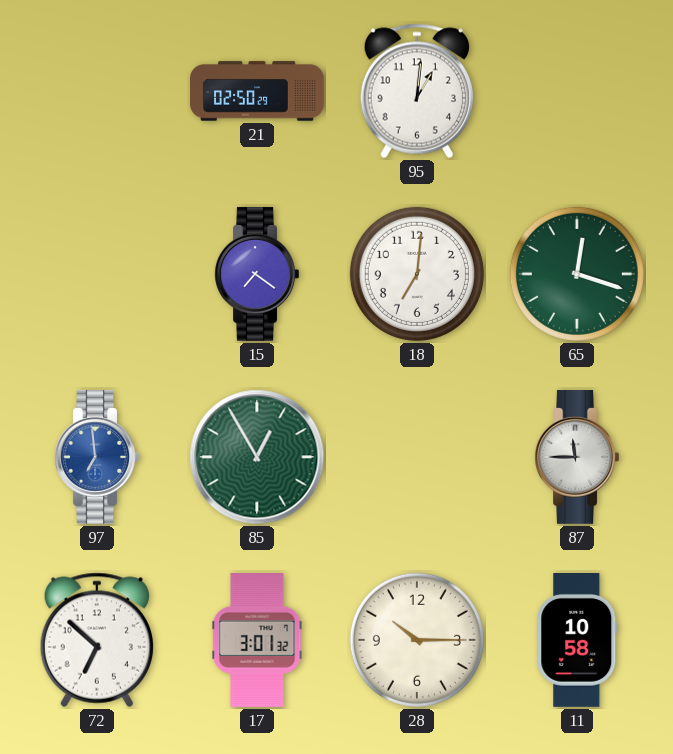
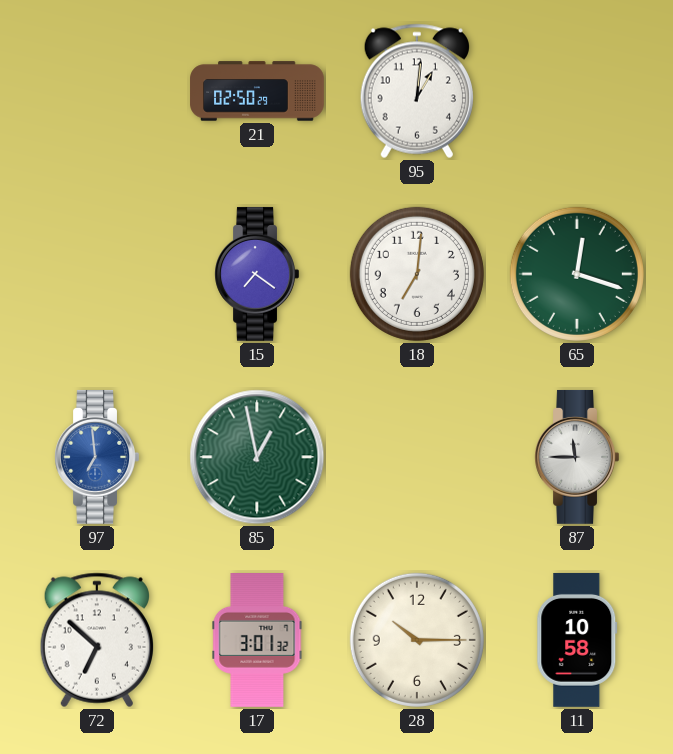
85: 12:55 -> 12:58 (257, 457)
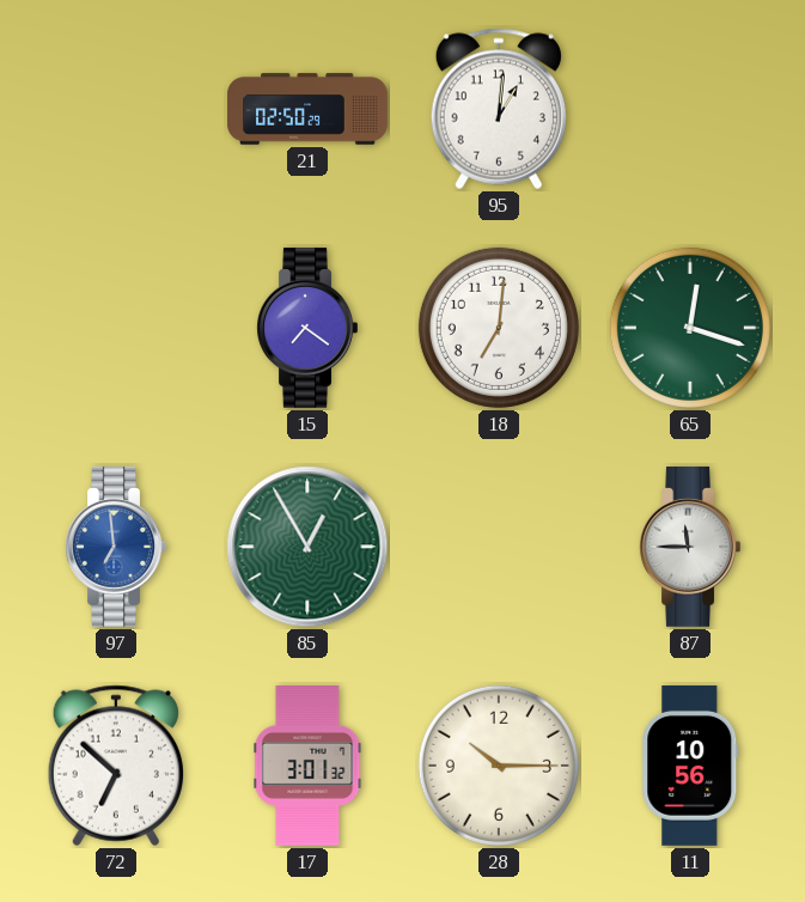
85: 12:58 -> 12:55 (307, 547)
11: 10:58 -> 10:56 (690, 766)
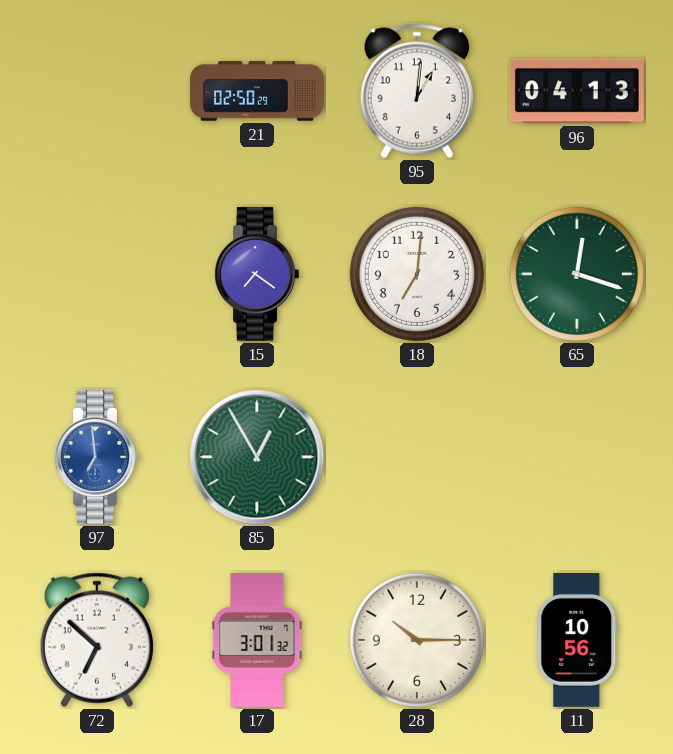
96: none -> 04:13 (577, 91)
87: 11:45 -> none (690, 547)
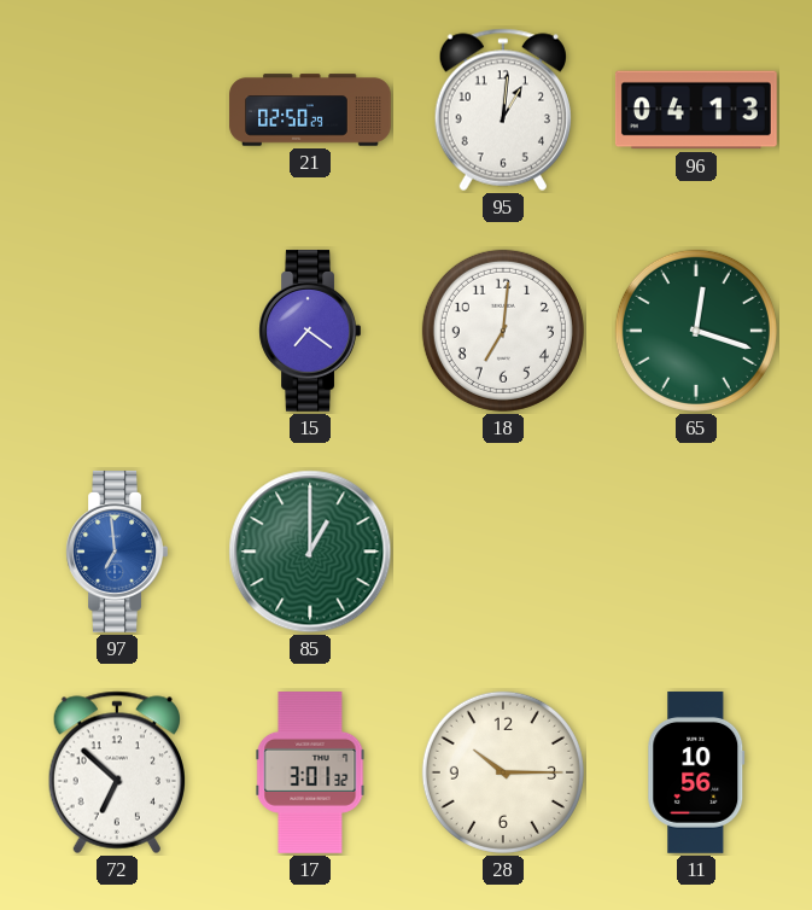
85: 12:55 -> 1:00 (310, 552)
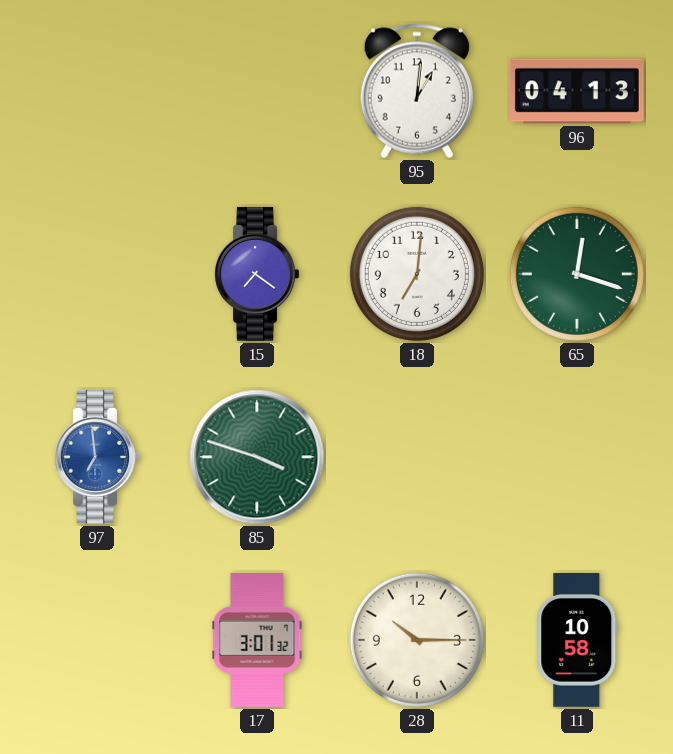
21: 02:50 -> none (310, 110)
85: 1:00 -> 3:48 (257, 457)
72: 6:52 -> none (117, 772)
11: 10:56 -> 10:58 (577, 640)
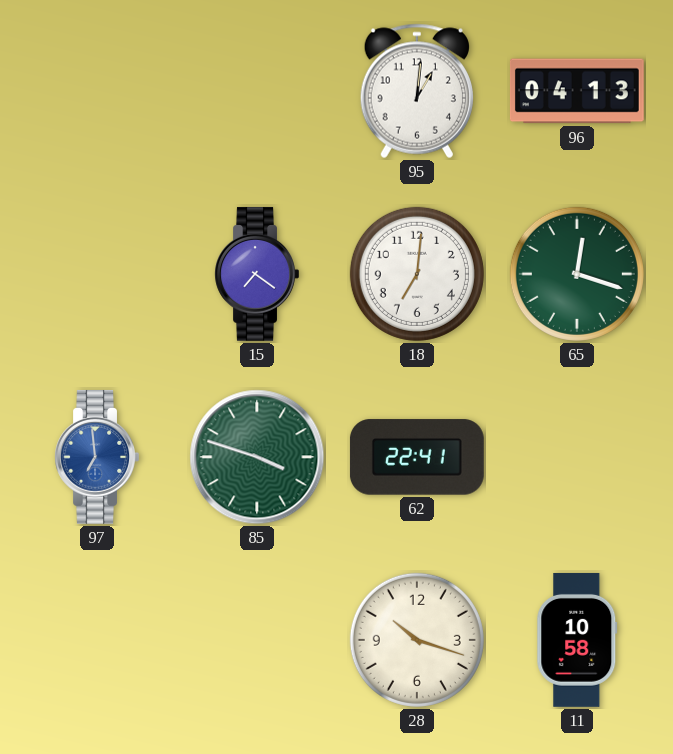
62: none -> 22:41 (417, 457)
17: 3:01 -> none (257, 641)
28: 10:15 -> 10:18 (417, 640)
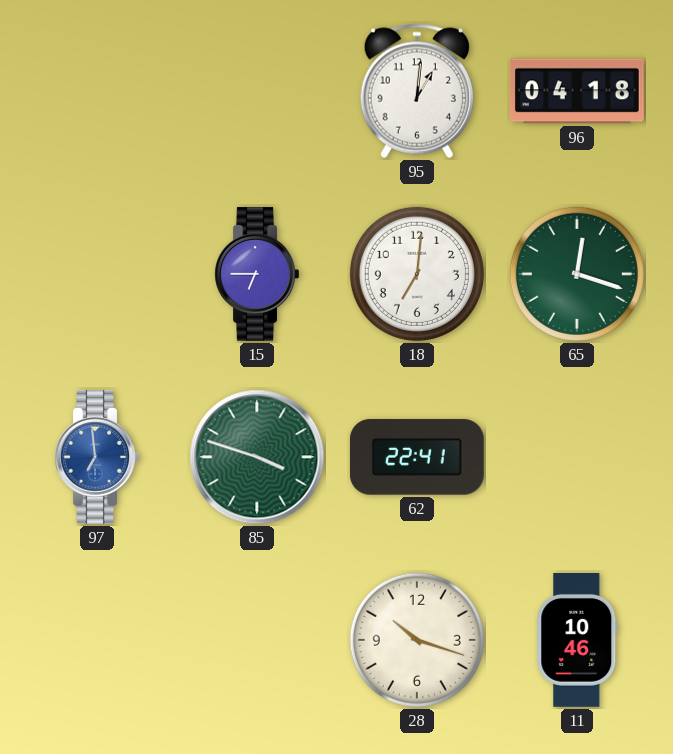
96: 04:13 -> 04:18 (577, 91)
15: 7:21 -> 6:45 (257, 274)
11: 10:58 -> 10:46 (577, 640)
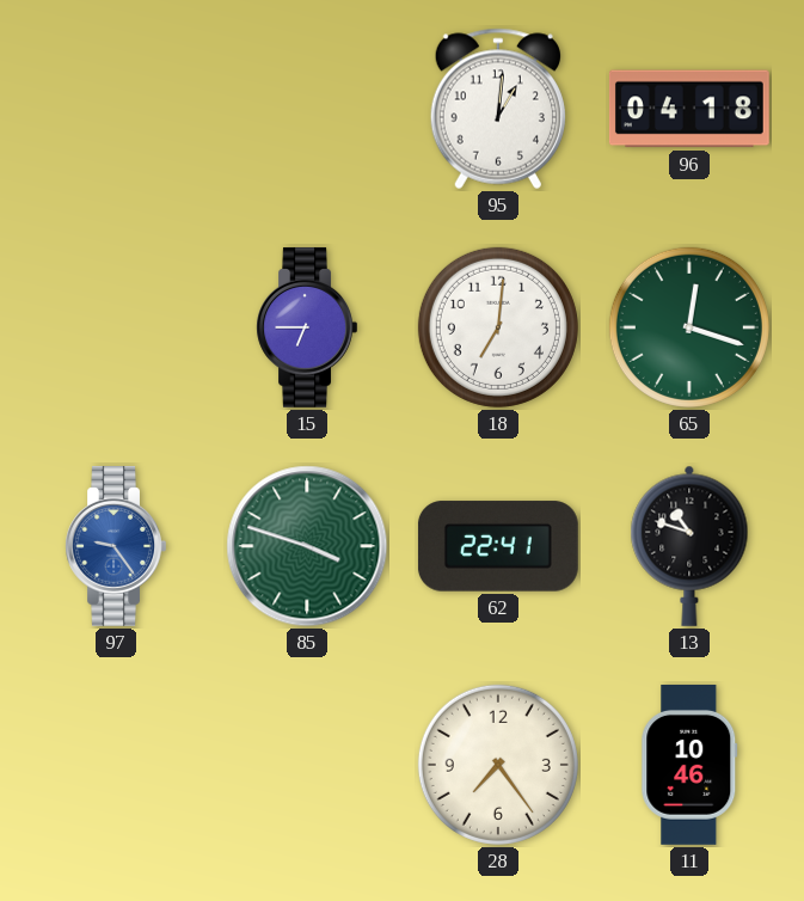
97: 6:59 -> 9:24 (116, 546)
13: none -> 10:48 (689, 546)
28: 10:18 -> 7:24 (498, 765)
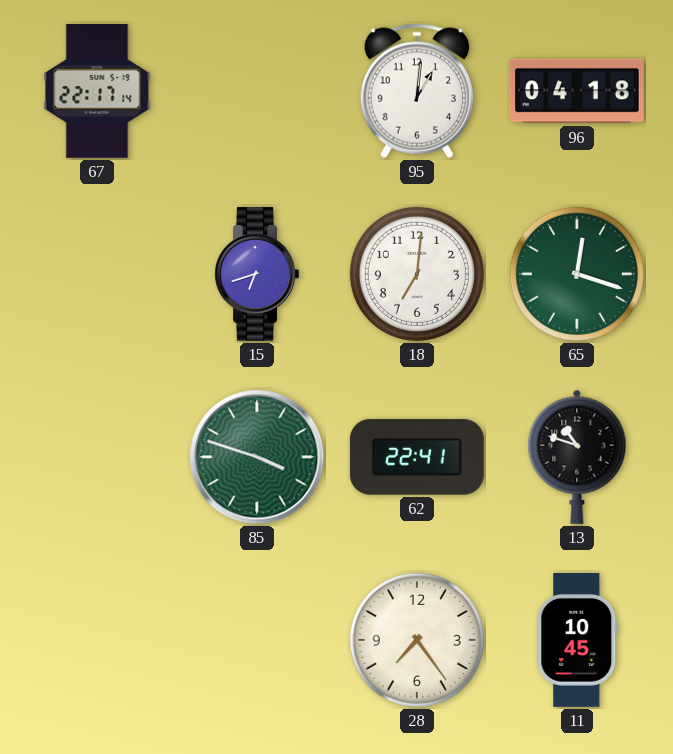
67: none -> 22:17 (97, 91)
15: 6:45 -> 6:42 (257, 274)
97: 9:24 -> none (116, 546)
11: 10:46 -> 10:45 (577, 640)
